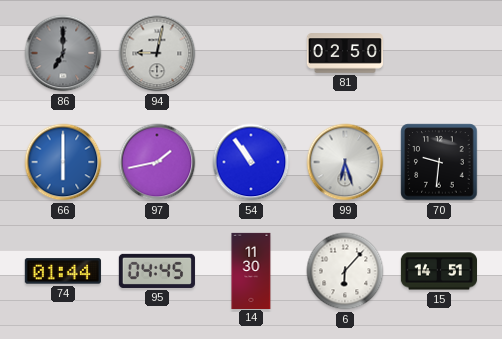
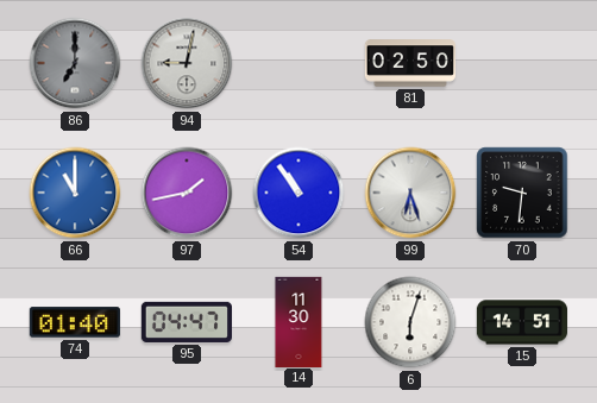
66: 6:00 -> 11:00 (75, 193)
74: 01:44 -> 01:40 (75, 322)
95: 04:45 -> 04:47 (187, 322)
6: 6:07 -> 6:03 (410, 322)
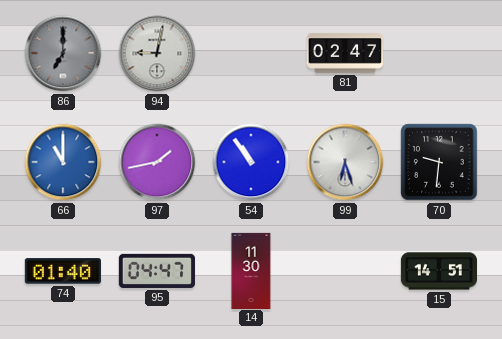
81: 02:50 -> 02:47 (345, 53)
6: 6:03 -> none (410, 322)
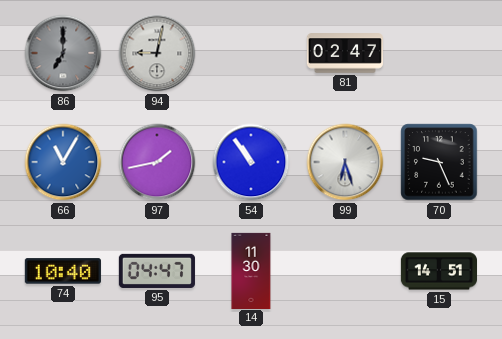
66: 11:00 -> 11:05 (63, 162)
70: 9:31 -> 9:26 (439, 162)
74: 01:40 -> 10:40 (63, 271)
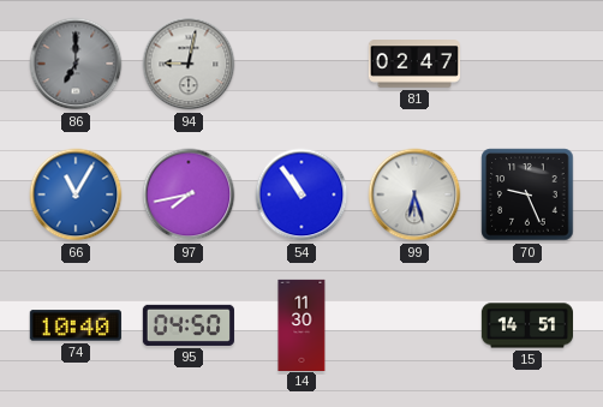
97: 1:43 -> 7:43 (189, 194)
95: 04:47 -> 04:50 (189, 325)
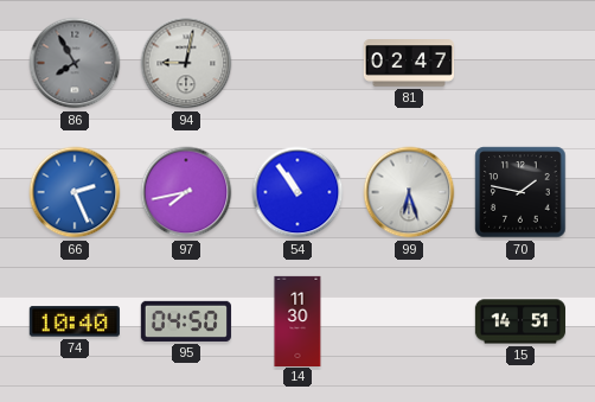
86: 7:00 -> 7:55 (75, 63)
66: 11:05 -> 2:26 (75, 192)
70: 9:26 -> 1:47 (520, 192)
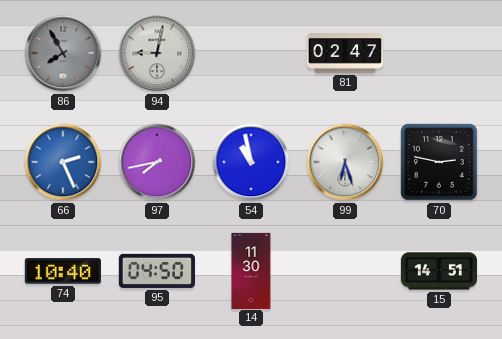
54: 10:54 -> 10:58 (251, 162)
70: 1:47 -> 2:47 (439, 162)
